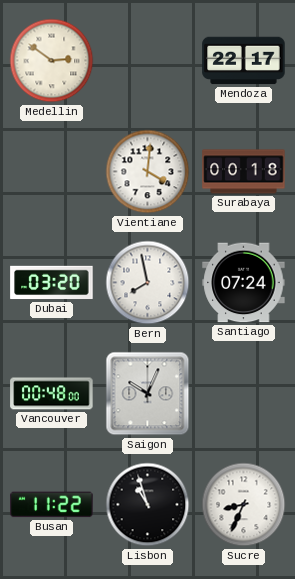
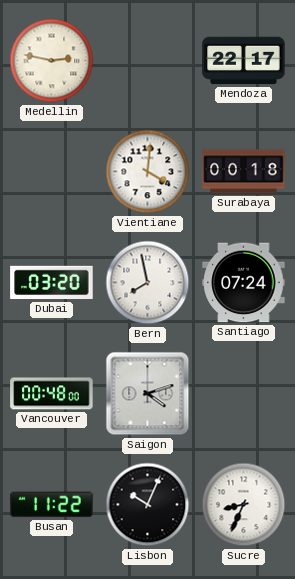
Medellin: 2:51 -> 2:47 (52, 61)
Saigon: 10:04 -> 4:12 (148, 394)
Lisbon: 10:57 -> 10:04 (148, 505)
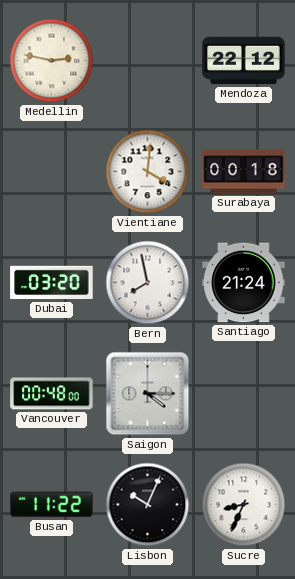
Mendoza: 22:17 -> 22:12 (244, 61)
Santiago: 07:24 -> 21:24 (244, 283)
Saigon: 4:12 -> 4:15 (148, 394)
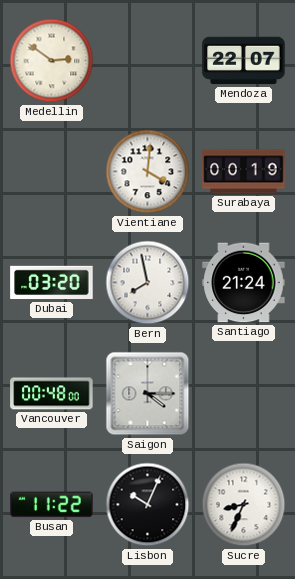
Medellin: 2:47 -> 2:51 (52, 61)
Mendoza: 22:12 -> 22:07 (244, 61)
Surabaya: 00:18 -> 00:19 (244, 172)
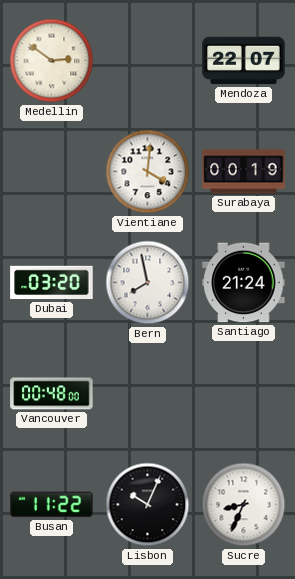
Saigon: 4:15 -> none (148, 394)
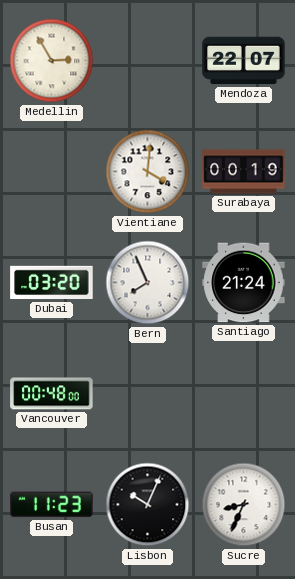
Medellin: 2:51 -> 2:55 (52, 61)
Bern: 7:58 -> 7:56 (148, 283)
Busan: 11:22 -> 11:23 (52, 505)
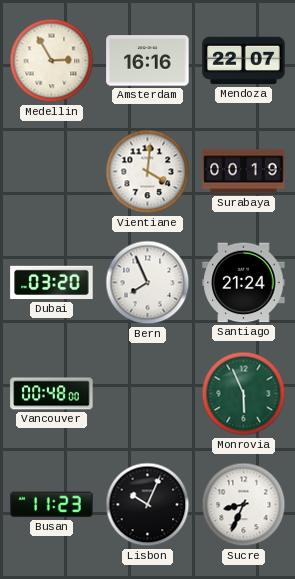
Amsterdam: none -> 16:16 (148, 61)
Monrovia: none -> 5:56 (244, 394)
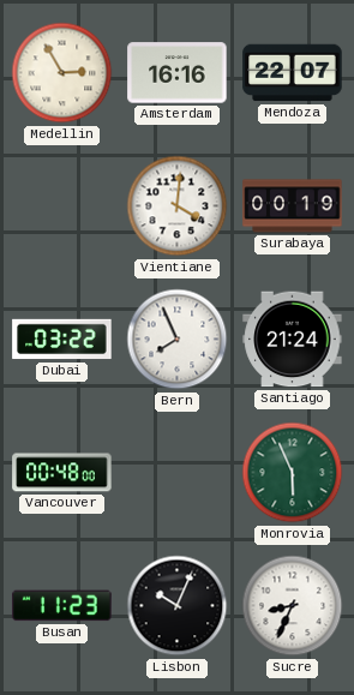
Dubai: 03:20 -> 03:22 (62, 340)
